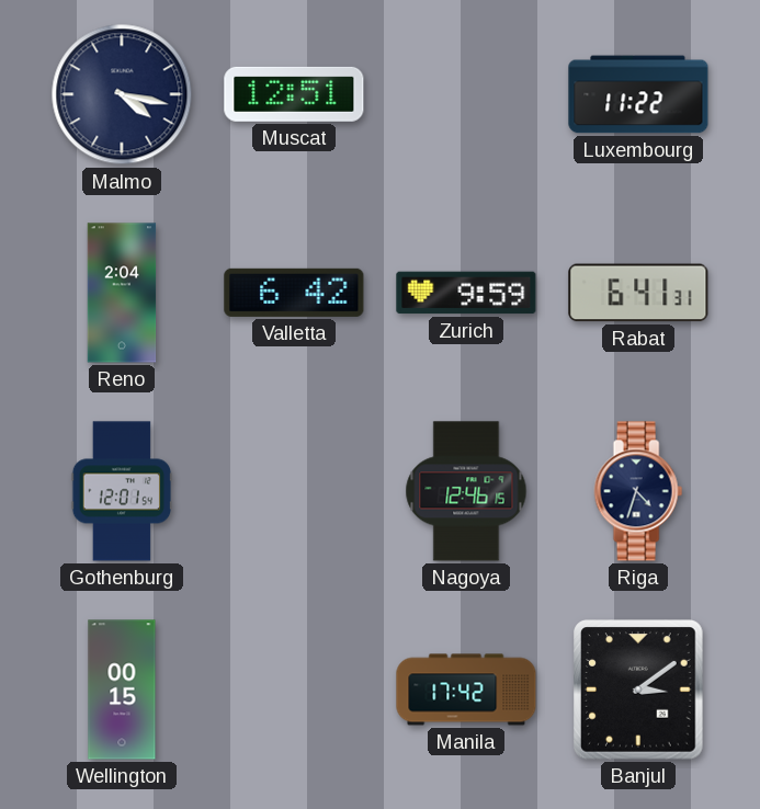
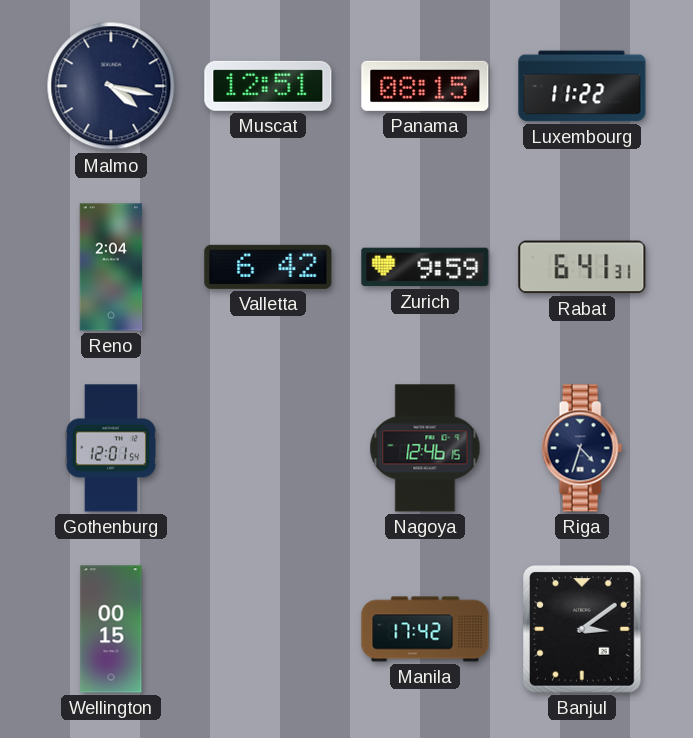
Panama: none -> 08:15 (425, 86)
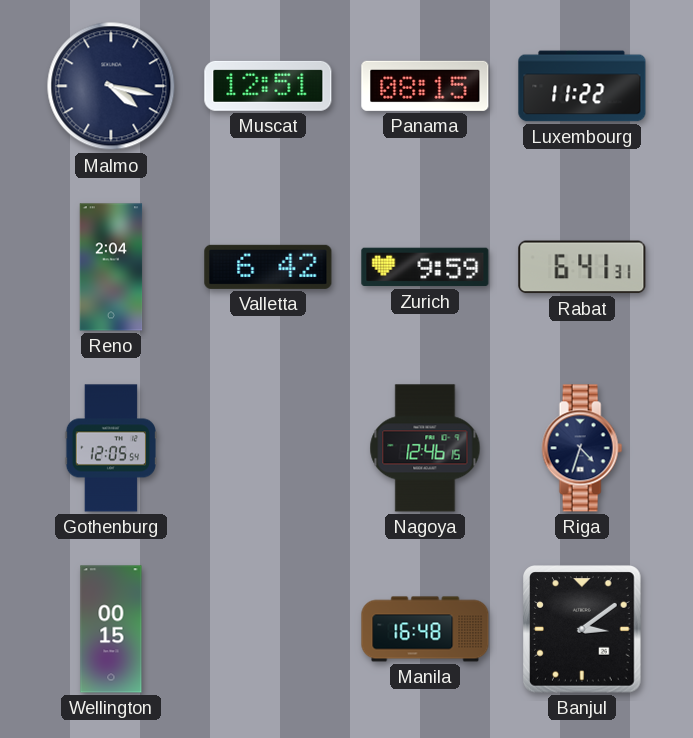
Gothenburg: 12:01 -> 12:05 (110, 448)
Manila: 17:42 -> 16:48 (425, 629)
